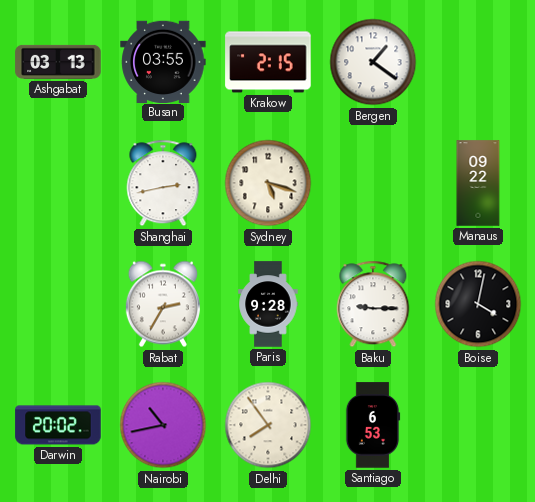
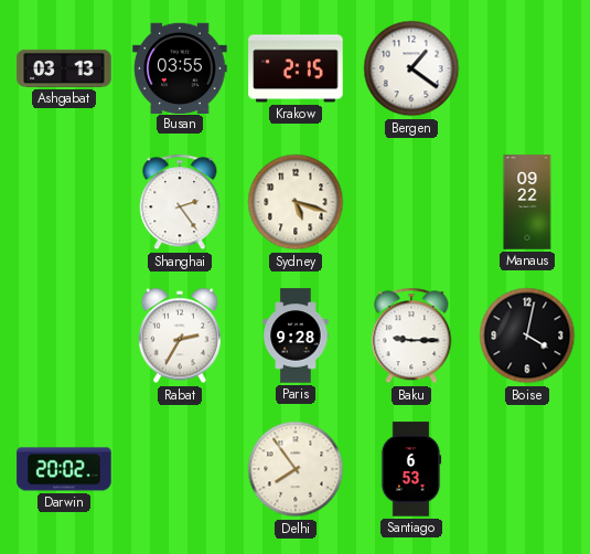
Shanghai: 2:43 -> 2:24 (180, 202)
Nairobi: 10:43 -> none (163, 425)
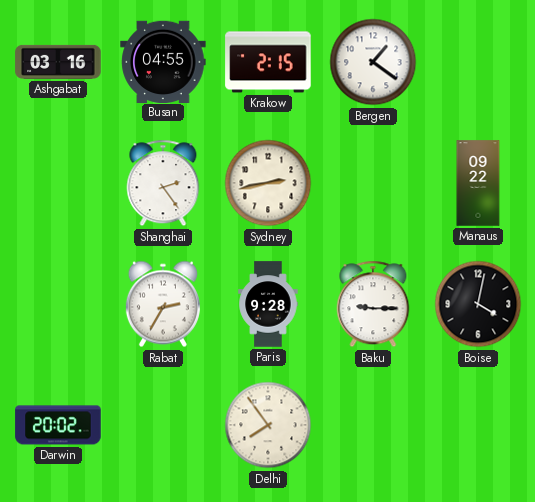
Ashgabat: 03:13 -> 03:16 (58, 62)
Busan: 03:55 -> 04:55 (163, 61)
Sydney: 5:18 -> 2:43 (268, 183)
Santiago: 6:53 -> none (411, 469)
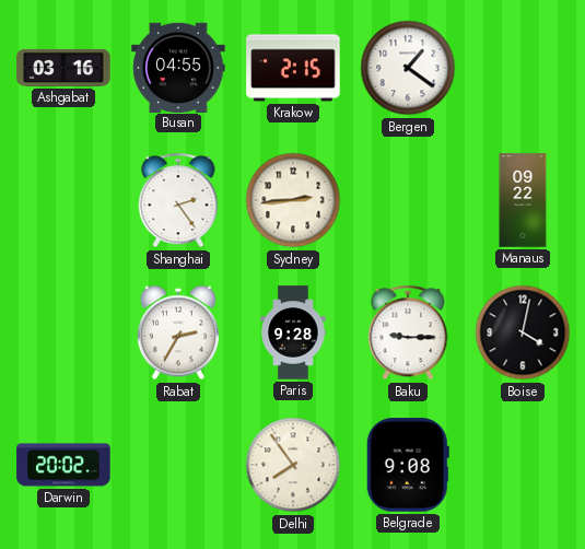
Sydney: 2:43 -> 2:44 (293, 200)
Belgrade: none -> 9:08 (408, 465)
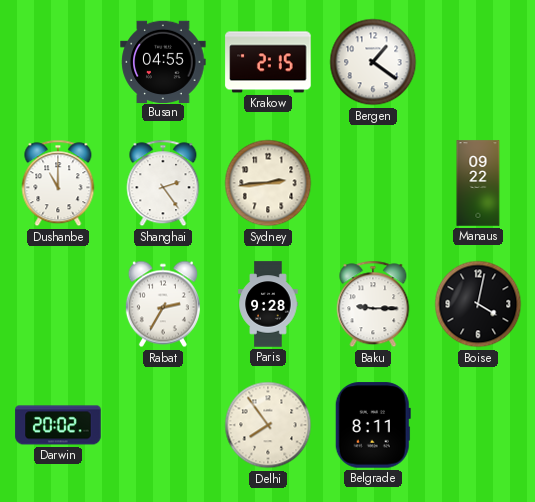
Ashgabat: 03:16 -> none (63, 68)
Dushanbe: none -> 11:00 (58, 183)
Belgrade: 9:08 -> 8:11 (373, 425)
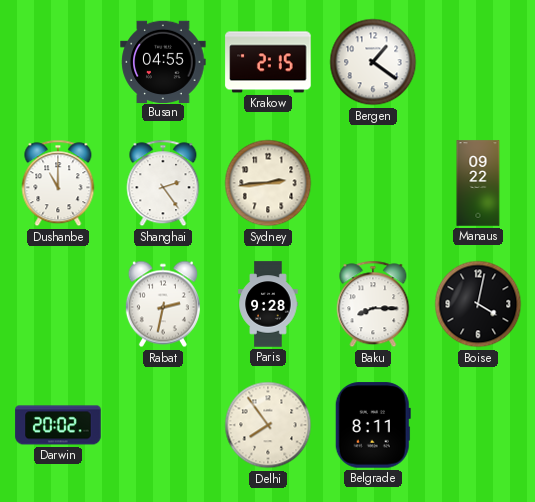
Rabat: 2:35 -> 2:32 (163, 304)
Baku: 9:15 -> 8:15 (373, 304)
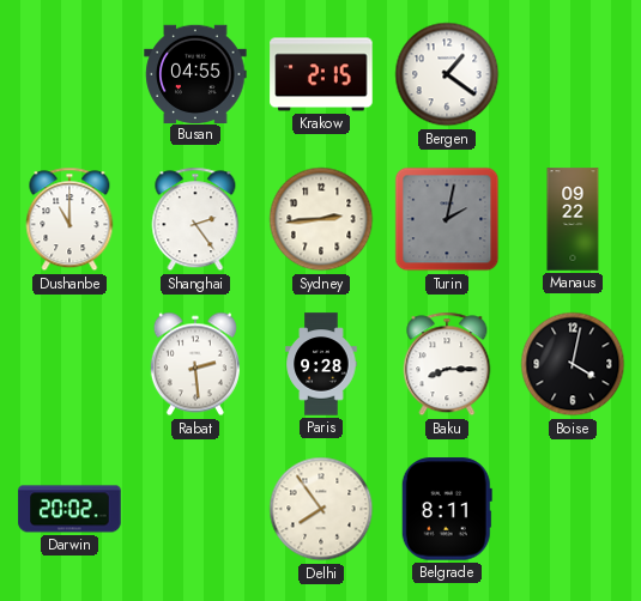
Turin: none -> 2:02 (447, 219)
Rabat: 2:32 -> 2:29 (195, 364)
